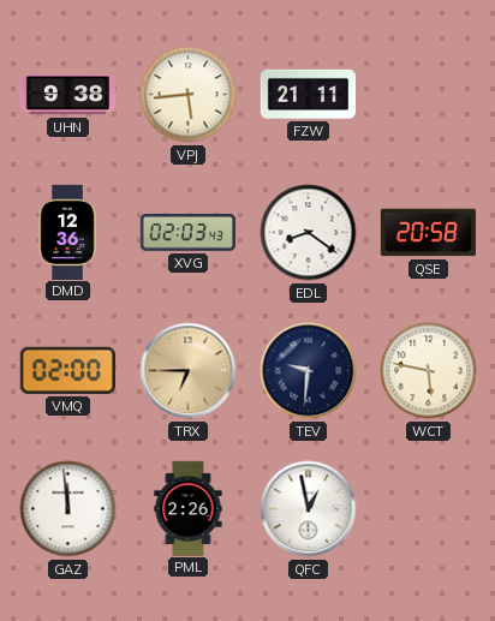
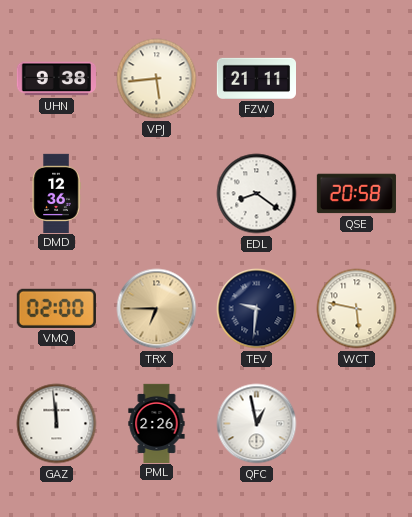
XVG: 02:03 -> none (187, 232)
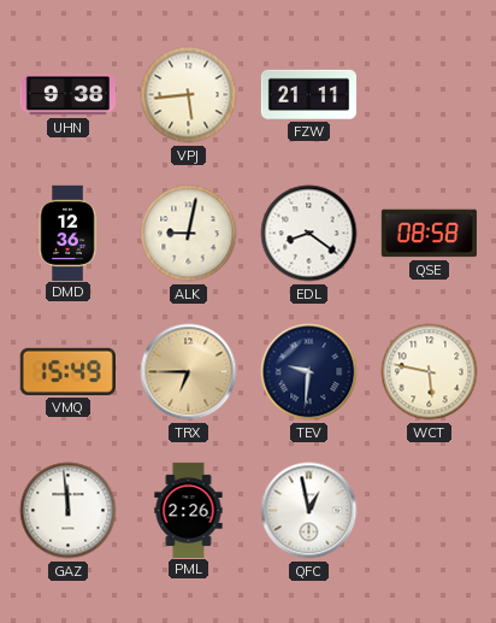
ALK: none -> 9:02 (189, 234)
QSE: 20:58 -> 08:58 (429, 234)
VMQ: 02:00 -> 15:49 (67, 371)
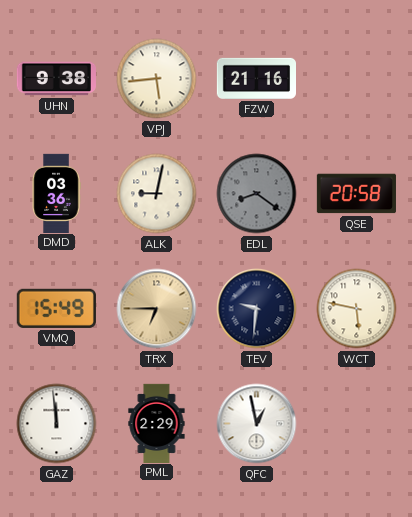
FZW: 21:11 -> 21:16 (256, 78)
DMD: 12:36 -> 03:36 (56, 193)
EDL dial: white -> grey (257, 194)
QSE: 08:58 -> 20:58 (356, 194)
PML: 2:26 -> 2:29 (157, 423)
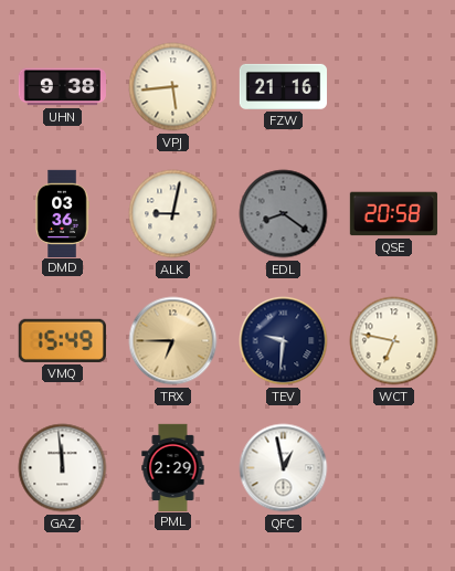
WCT: 5:47 -> 6:47 (394, 341)
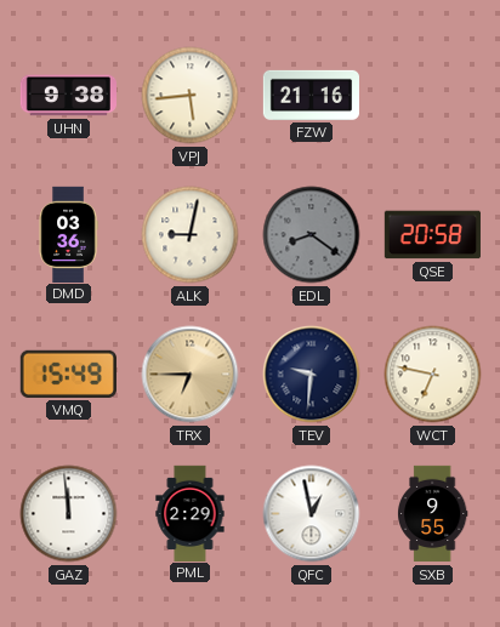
SXB: none -> 9:55 (432, 514)
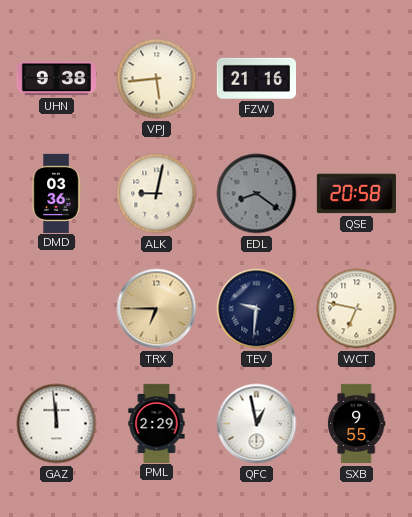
VMQ: 15:49 -> none (68, 374)
